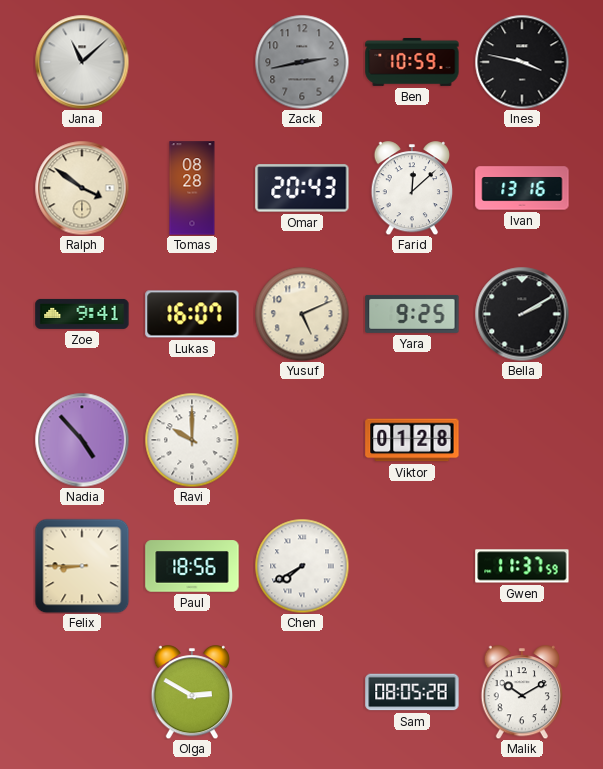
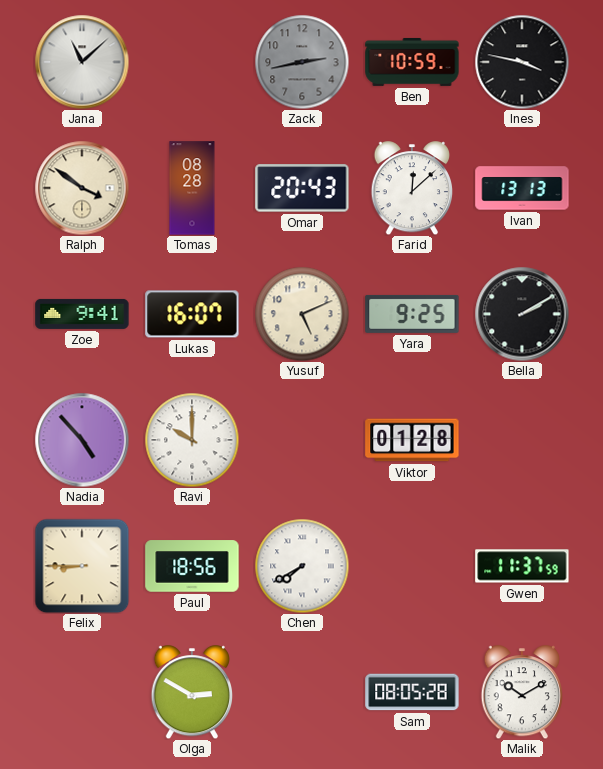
Ivan: 13:16 -> 13:13 (522, 188)
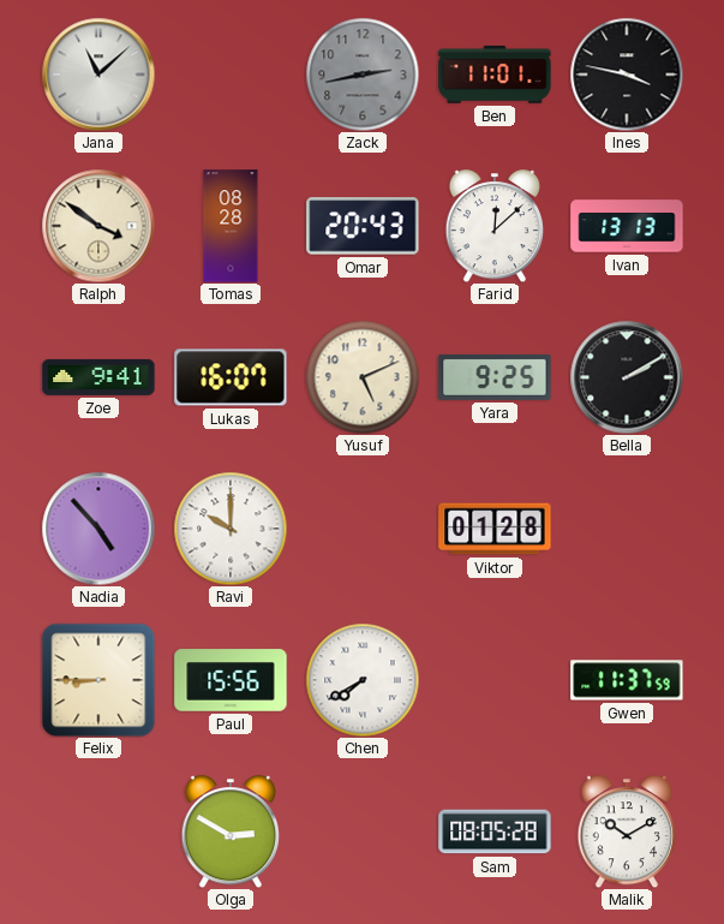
Ben: 10:59 -> 11:01 (495, 74)
Paul: 18:56 -> 15:56 (231, 680)
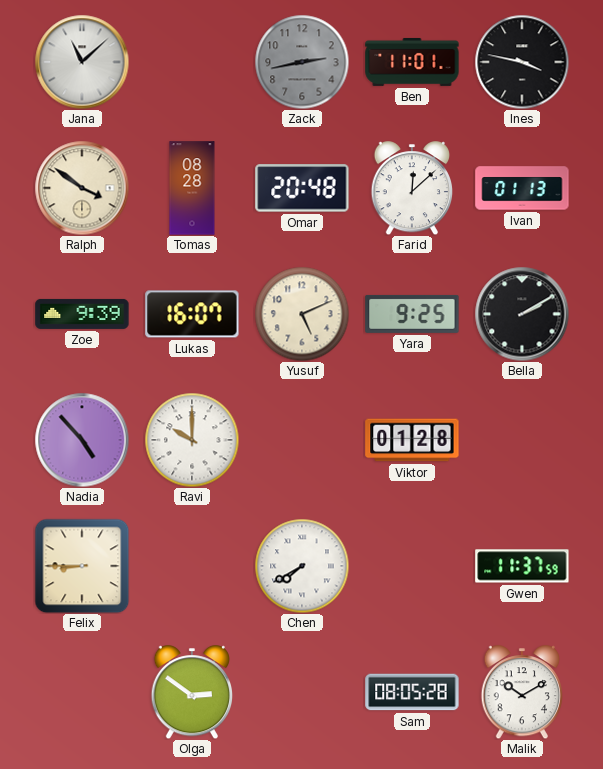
Omar: 20:43 -> 20:48 (302, 188)
Ivan: 13:13 -> 01:13 (522, 188)
Zoe: 9:41 -> 9:39 (82, 314)
Paul: 15:56 -> none (231, 680)
Olga: 2:50 -> 2:51 (191, 692)
